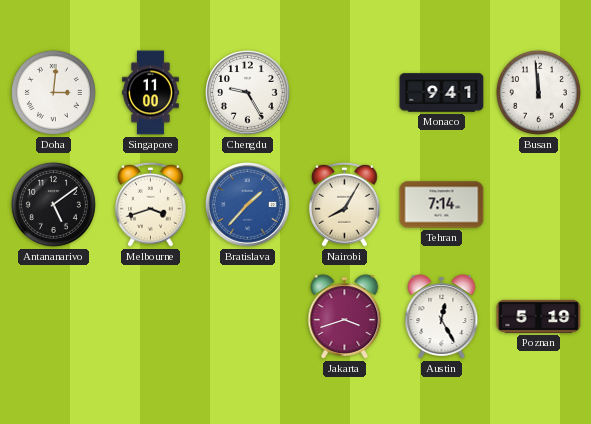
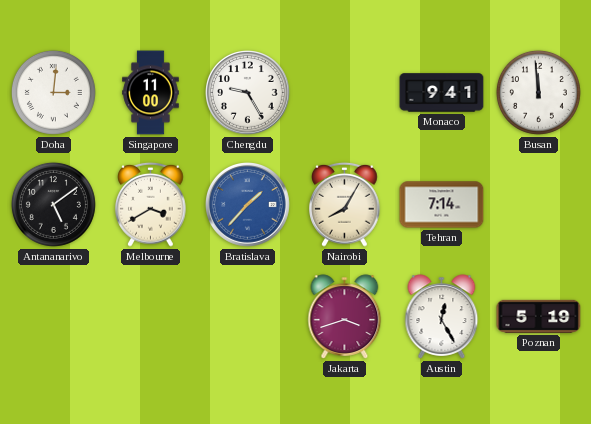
Melbourne: 3:42 -> 3:40 (151, 204)
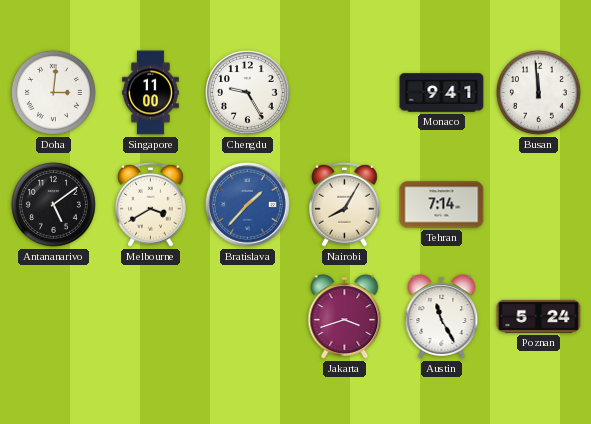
Austin: 12:25 -> 11:25 (442, 317)
Poznan: 5:19 -> 5:24 (539, 316)
